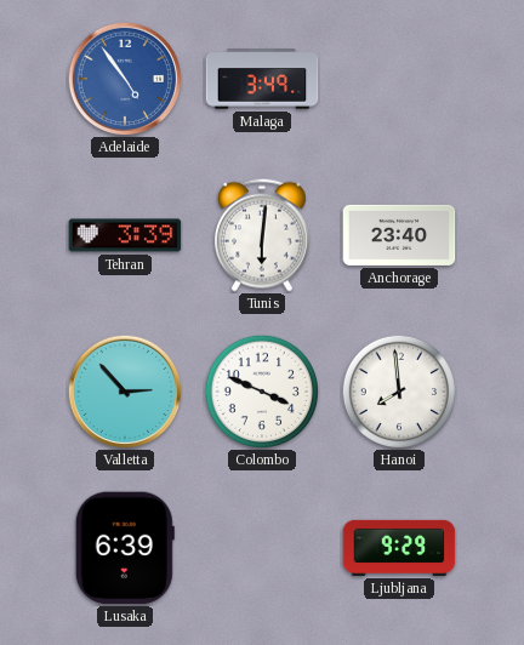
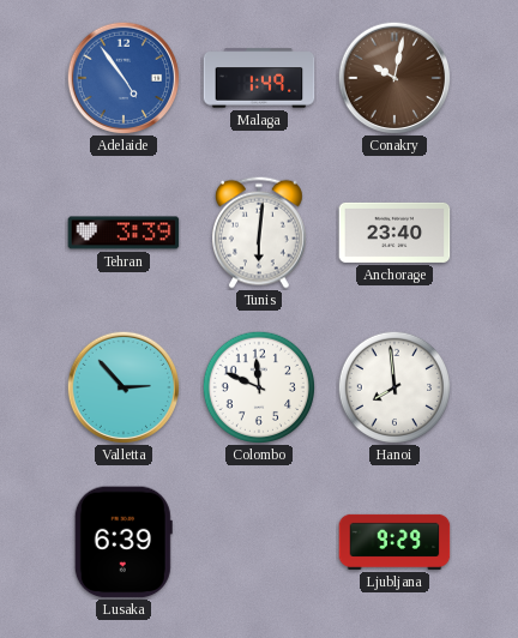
Malaga: 3:49 -> 1:49 (259, 78)
Conakry: none -> 10:02 (394, 78)
Colombo: 3:49 -> 11:49 (258, 386)
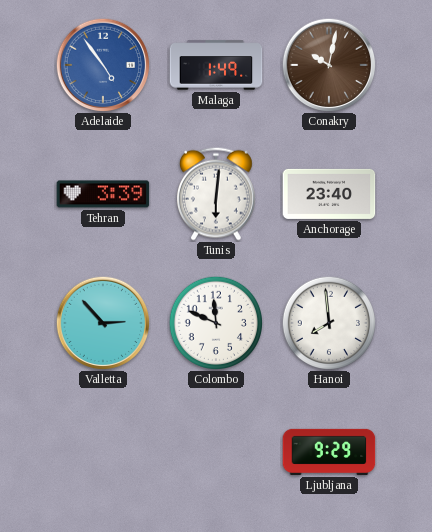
Lusaka: 6:39 -> none (124, 542)
